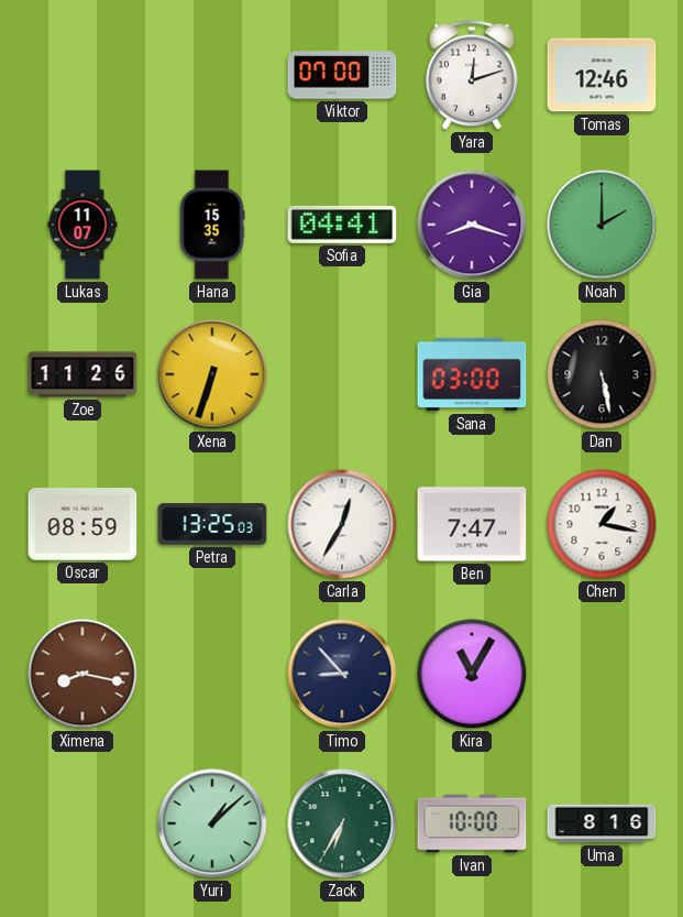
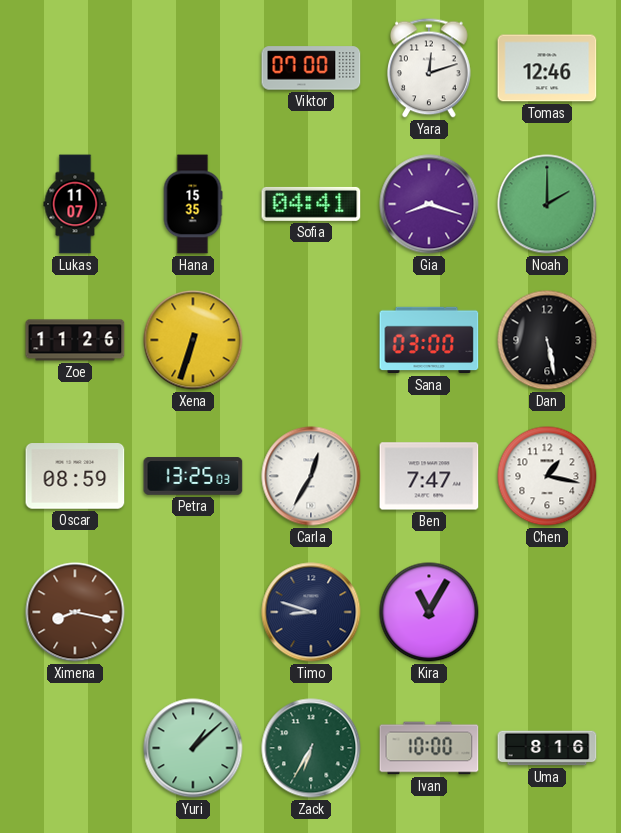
Timo: 8:53 -> 8:48 (311, 612)
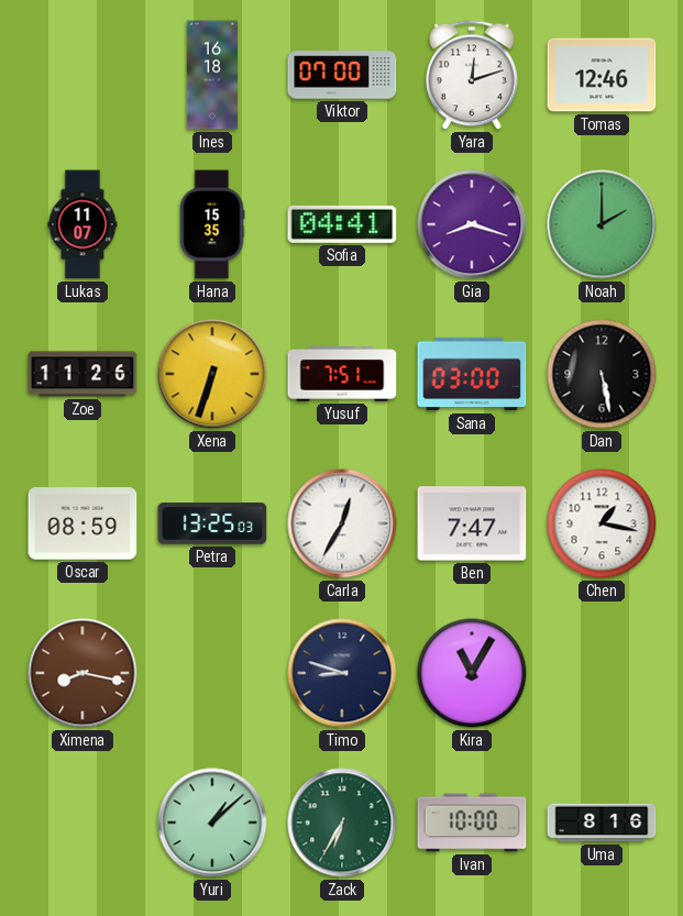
Ines: none -> 16:18 (212, 75)
Yusuf: none -> 7:51 (342, 374)
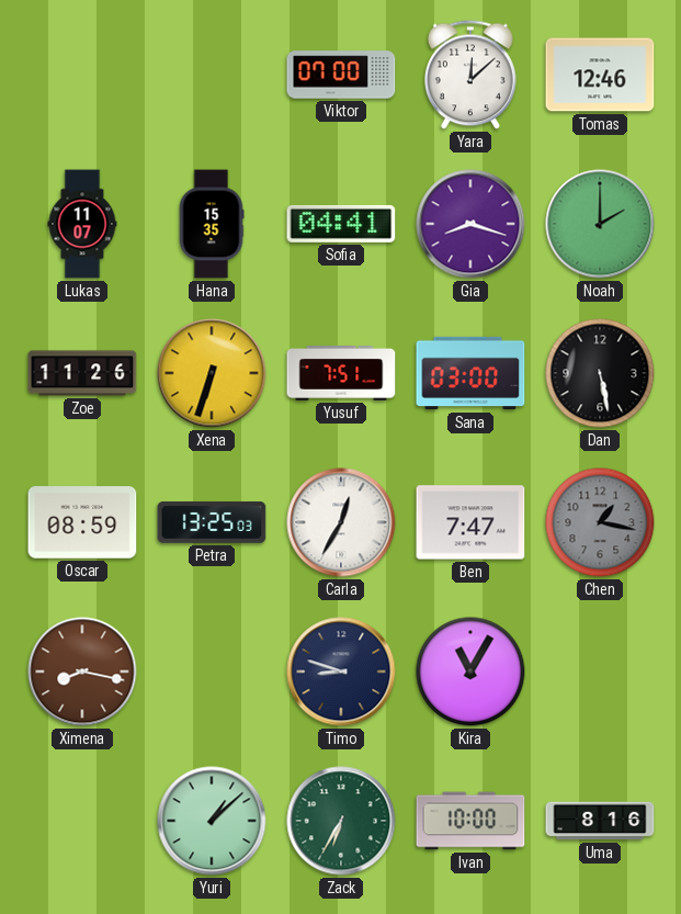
Ines: 16:18 -> none (212, 75)
Yara: 12:12 -> 12:08 (472, 75)
Chen dial: white -> grey (600, 522)
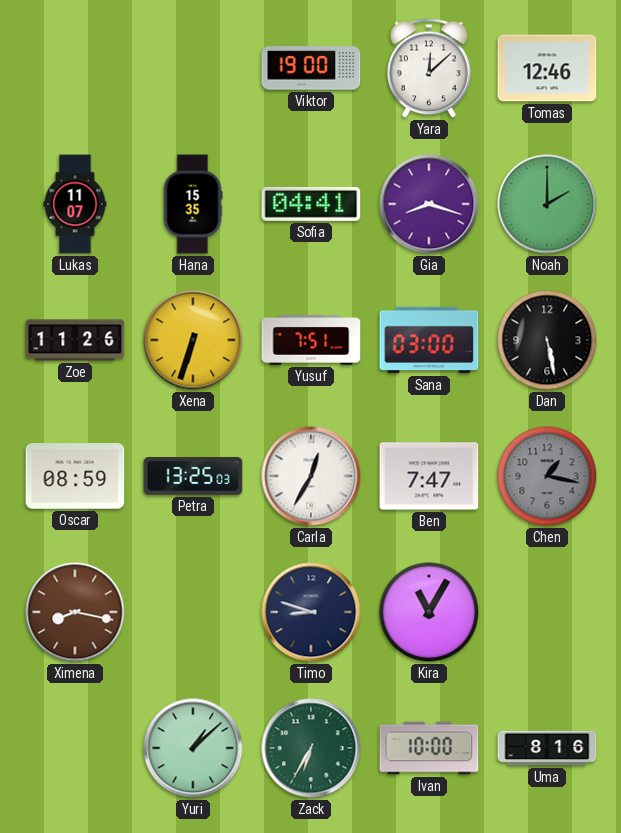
Viktor: 07:00 -> 19:00 (311, 68)
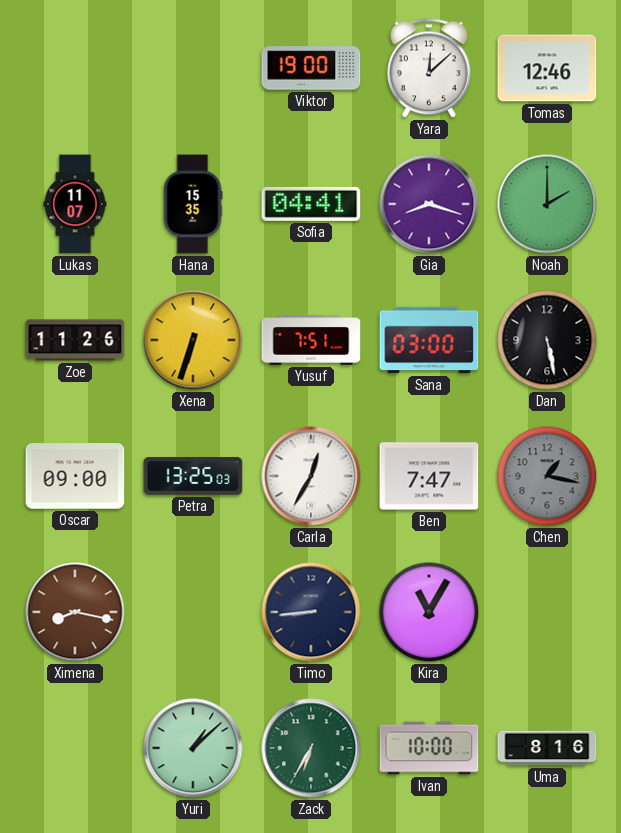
Oscar: 08:59 -> 09:00 (75, 476)
Timo: 8:48 -> 8:44 (311, 612)
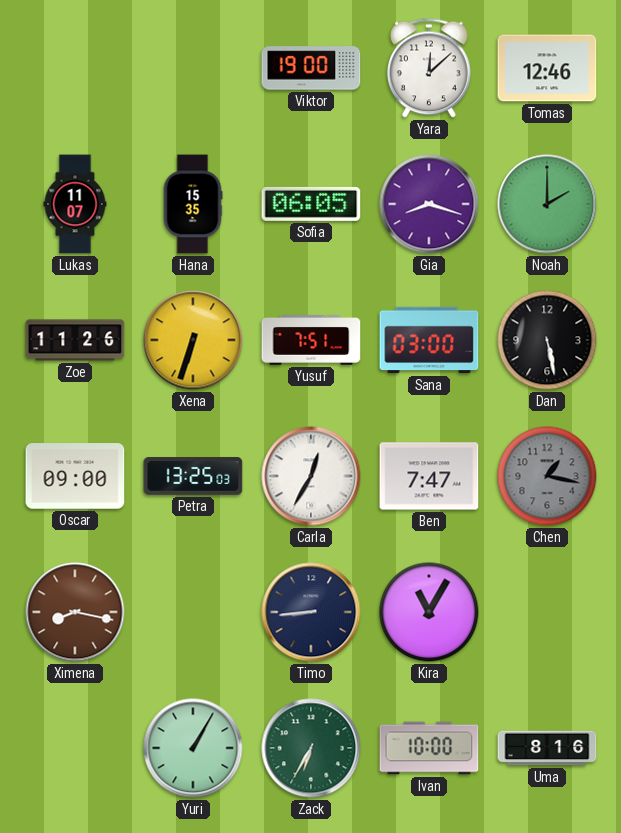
Sofia: 04:41 -> 06:05 (311, 204)
Yuri: 1:08 -> 1:05 (193, 748)
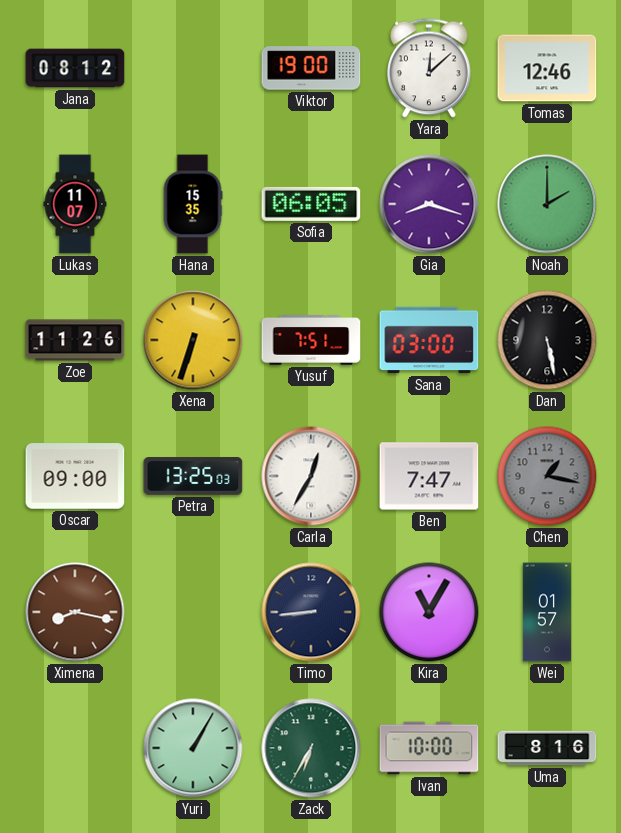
Jana: none -> 08:12 (75, 68)
Wei: none -> 01:57 (547, 612)
